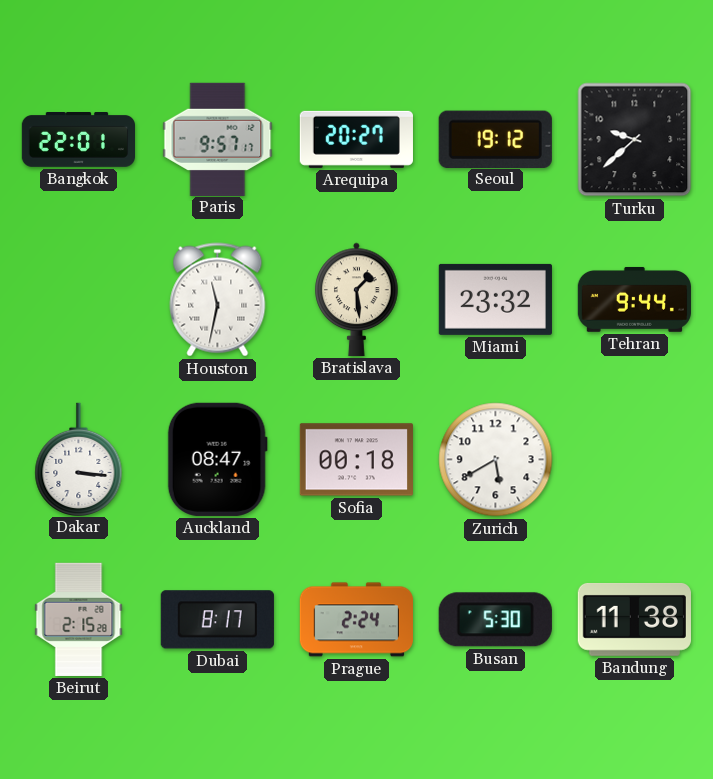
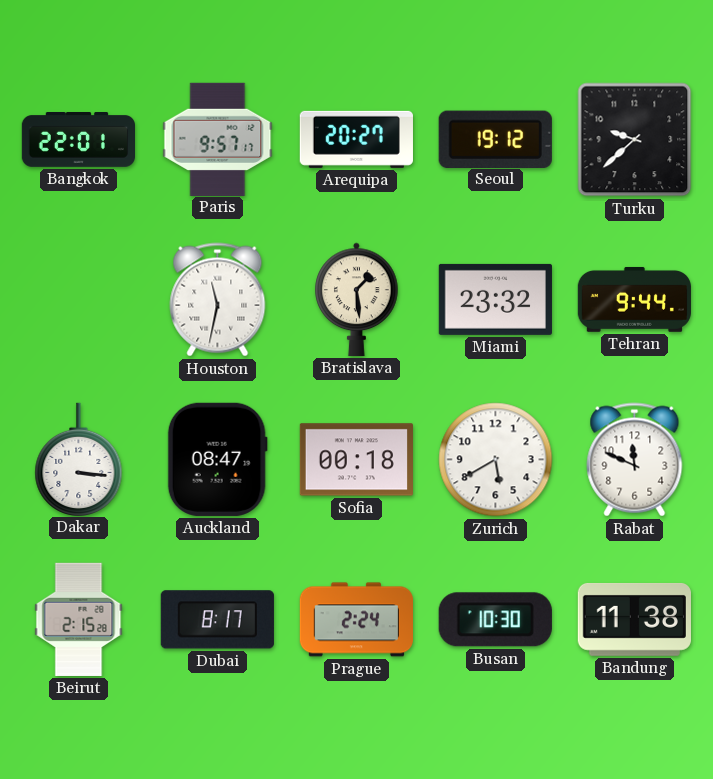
Rabat: none -> 11:49 (635, 460)
Busan: 5:30 -> 10:30 (495, 620)
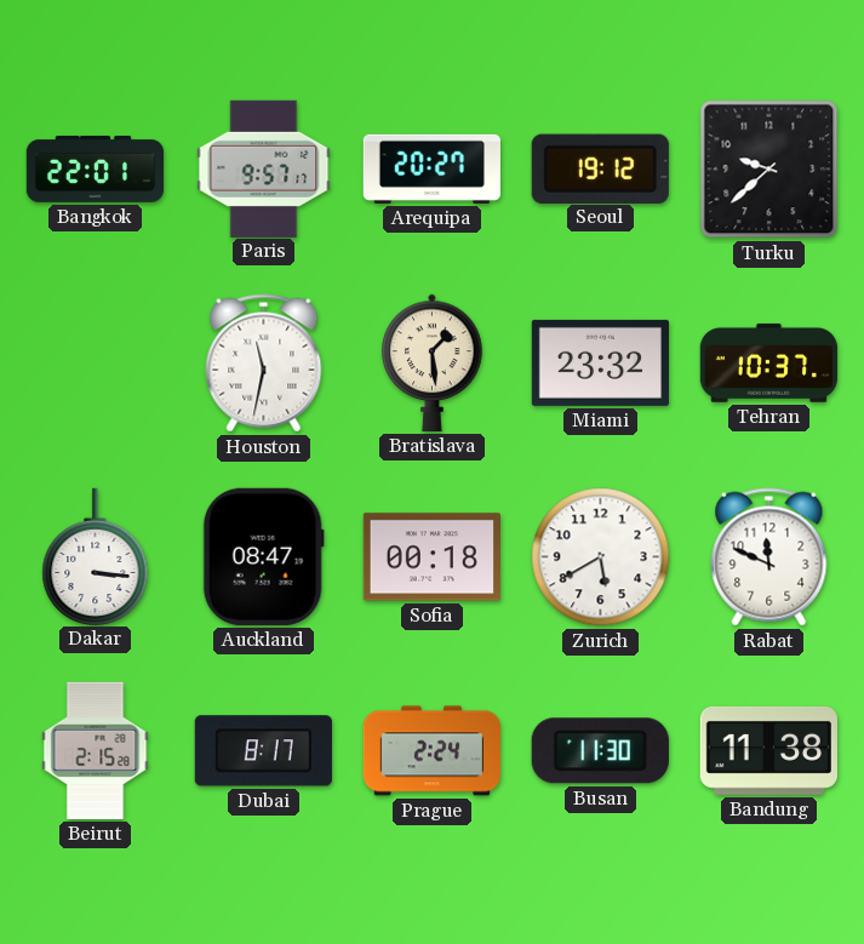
Tehran: 9:44 -> 10:37 (768, 362)
Busan: 10:30 -> 11:30 (600, 751)
